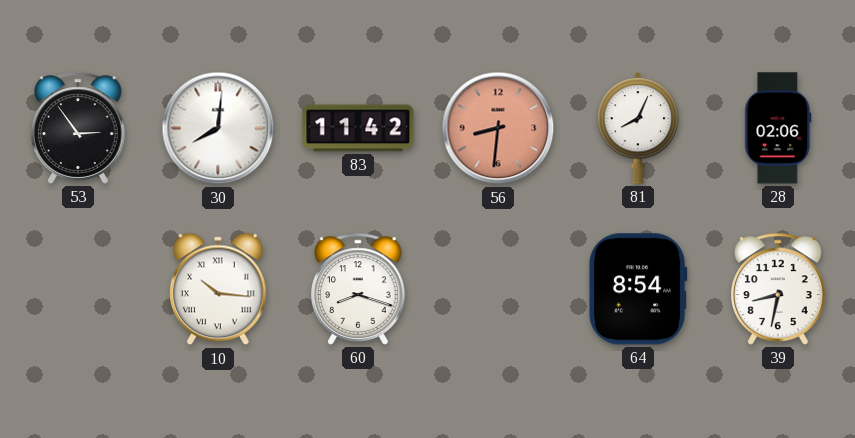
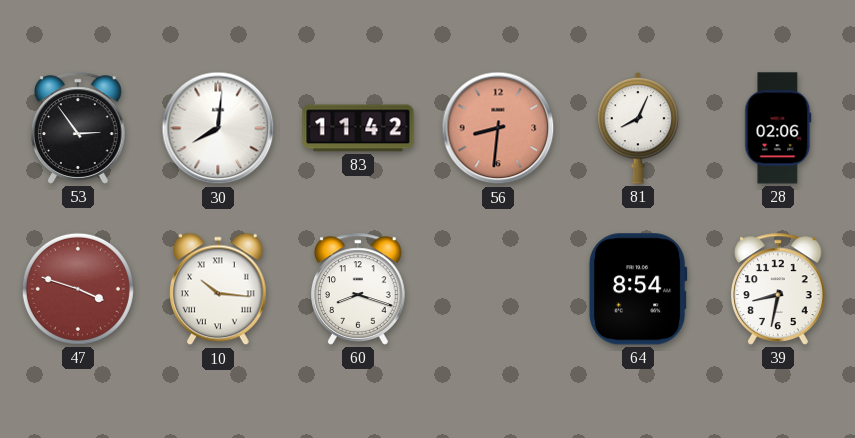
47: none -> 3:48 (78, 289)
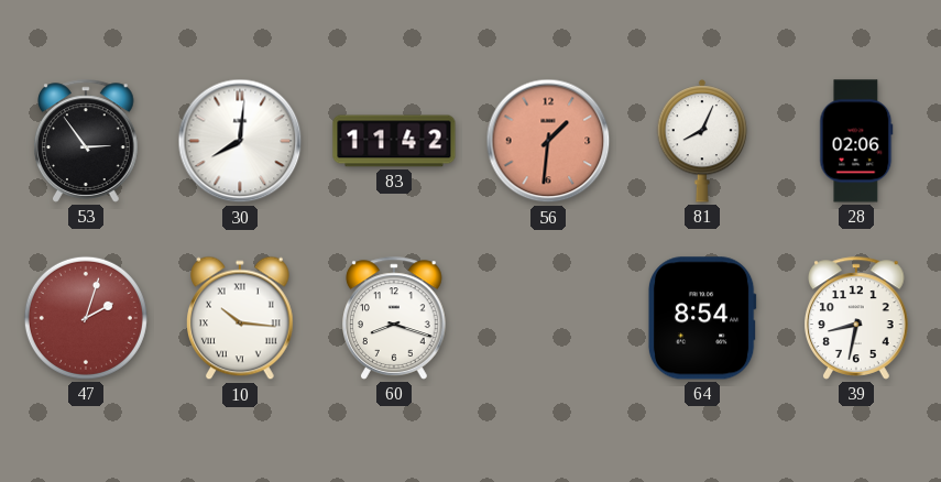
56: 8:31 -> 1:31 (548, 141)
47: 3:48 -> 2:03 (86, 318)
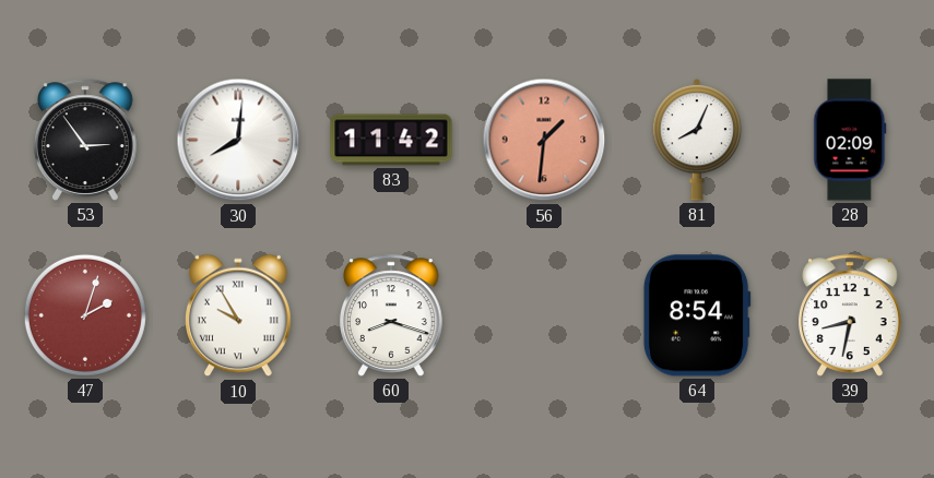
28: 02:06 -> 02:09 (850, 140)
10: 10:16 -> 9:55 (239, 315)
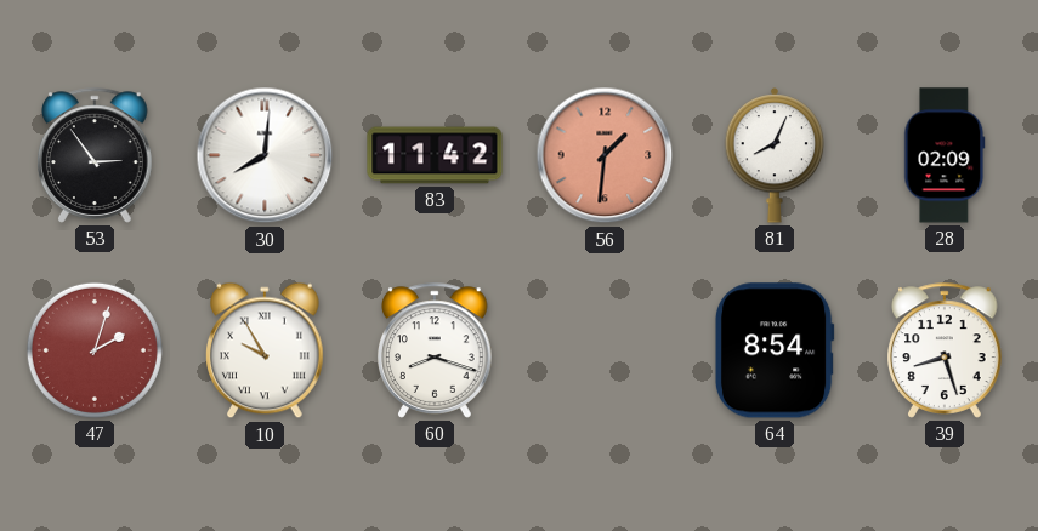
39: 8:32 -> 8:27 (946, 350)
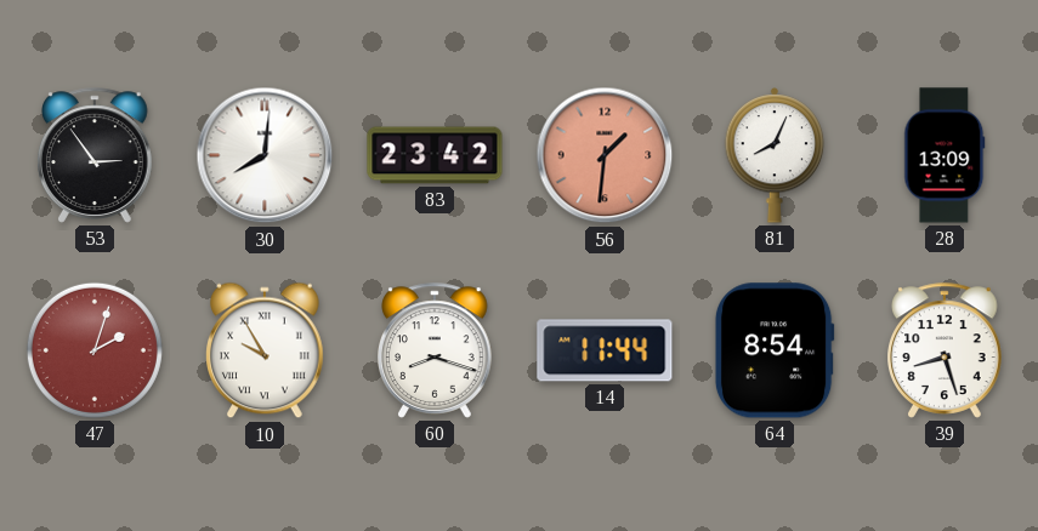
83: 11:42 -> 23:42 (435, 155)
28: 02:09 -> 13:09 (945, 155)
14: none -> 11:44 (605, 350)
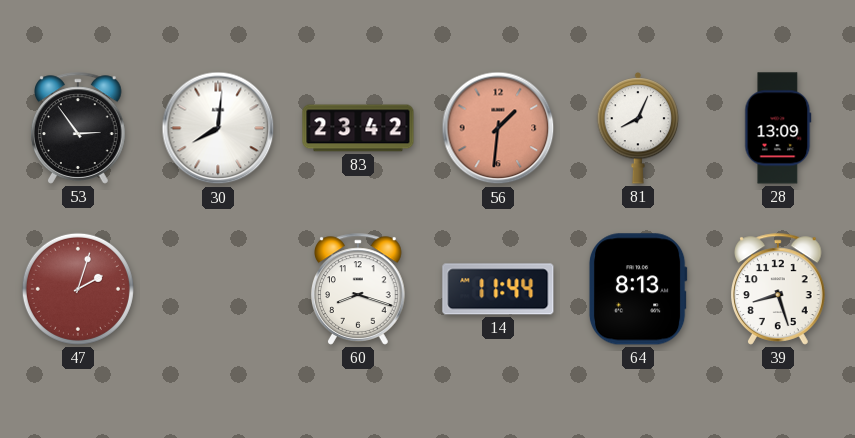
10: 9:55 -> none (266, 350)
64: 8:54 -> 8:13 (638, 289)
